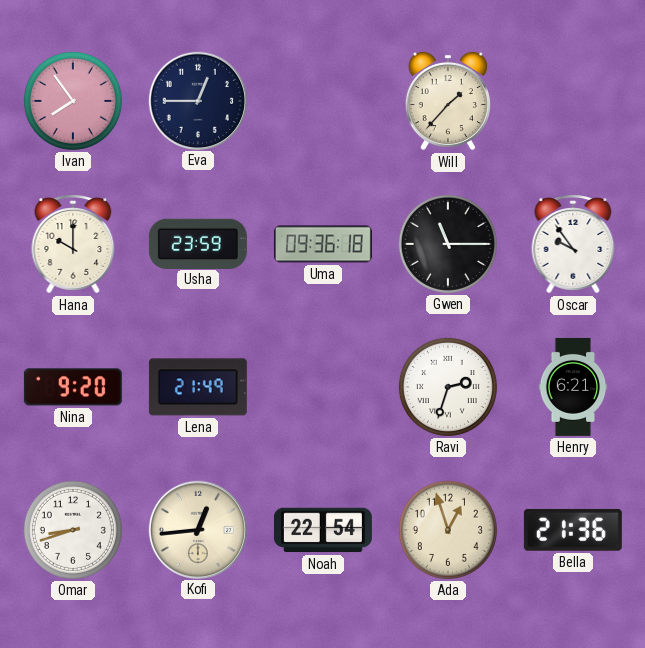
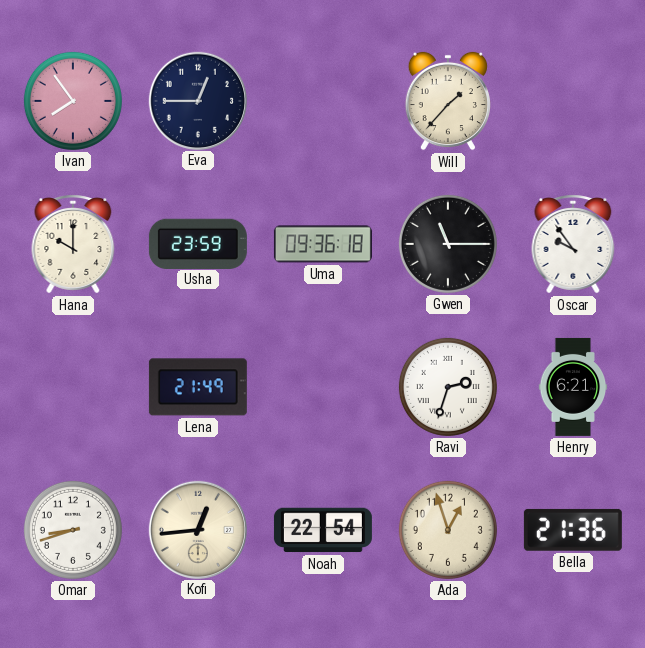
Nina: 9:20 -> none (73, 387)
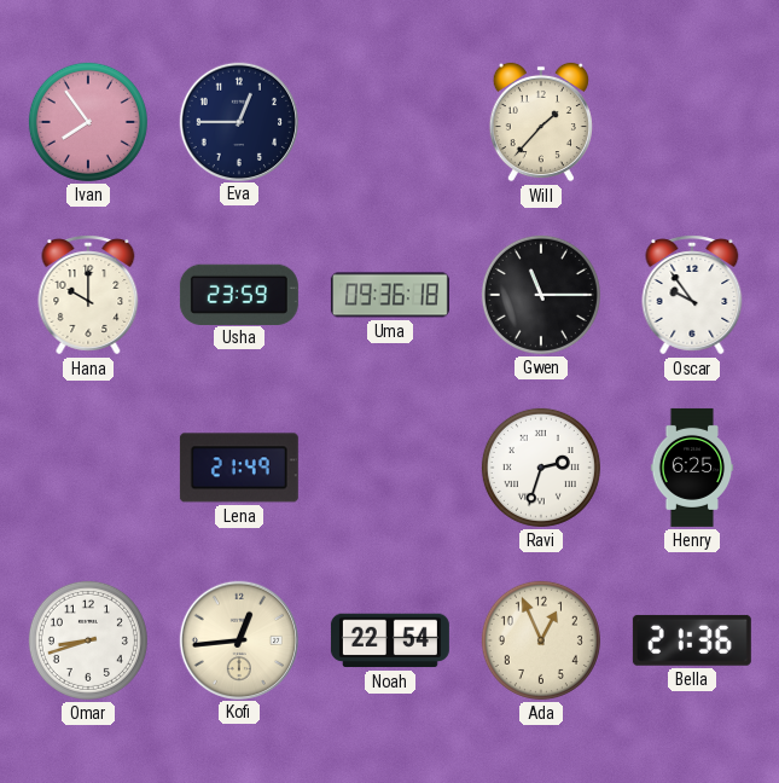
Henry: 6:21 -> 6:25 (692, 468)
Ada: 12:57 -> 12:56 (541, 640)
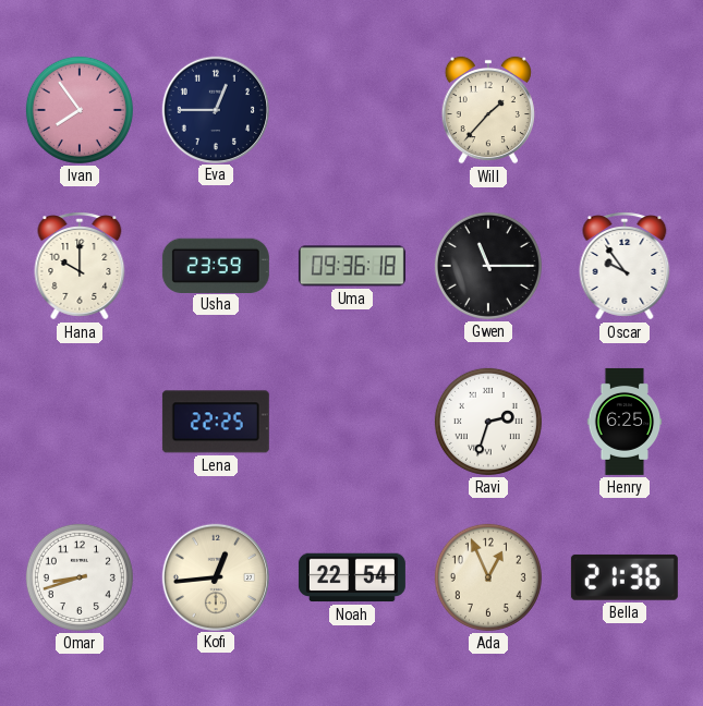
Lena: 21:49 -> 22:25 (216, 422)
